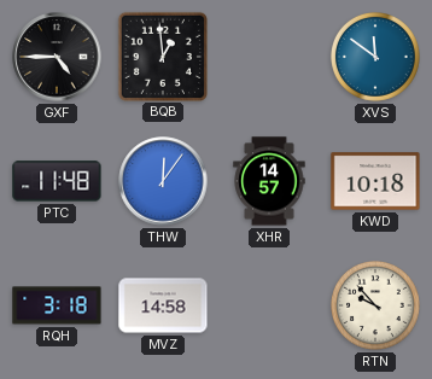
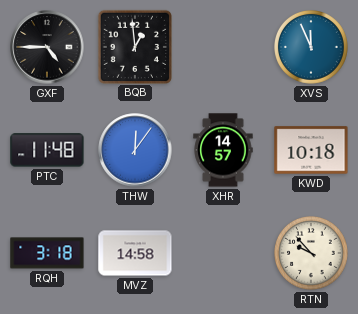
XVS: 11:51 -> 11:56 (312, 48)
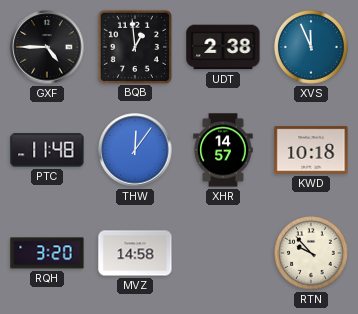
UDT: none -> 2:38 (223, 47)
RQH: 3:18 -> 3:20 (47, 253)
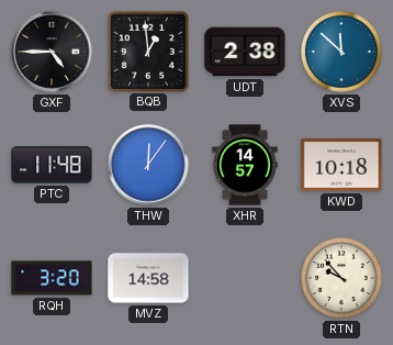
XVS: 11:56 -> 11:52 (343, 53)
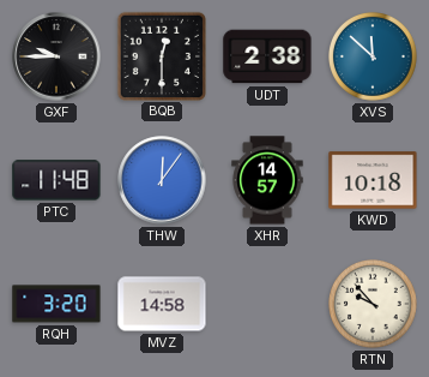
GXF: 4:45 -> 9:45 (56, 56)
BQB: 12:59 -> 12:30 (161, 55)
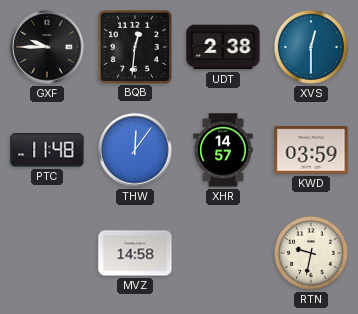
BQB: 12:30 -> 12:31 (134, 46)
XVS: 11:52 -> 12:30 (312, 48)
KWD: 10:18 -> 03:59 (311, 150)
RQH: 3:20 -> none (56, 304)
RTN: 9:53 -> 9:32 (312, 254)
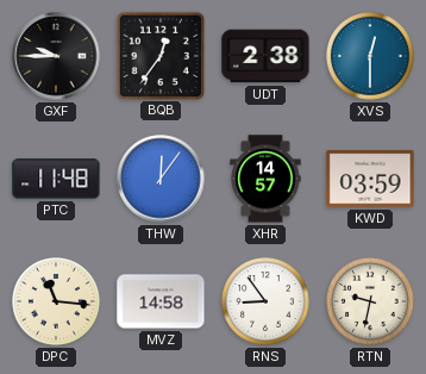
BQB: 12:31 -> 12:36 (159, 55)
DPC: none -> 11:16 (57, 303)
RNS: none -> 8:54 (267, 303)
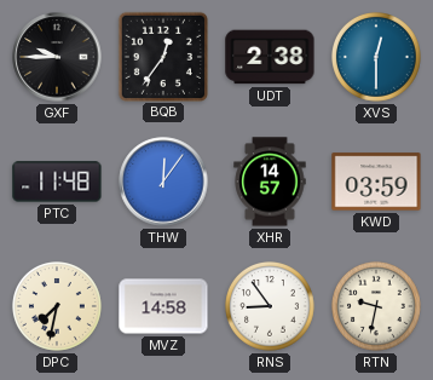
DPC: 11:16 -> 7:32 (58, 307)
